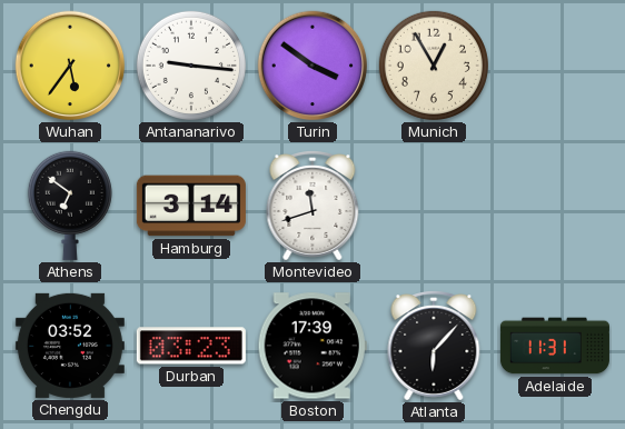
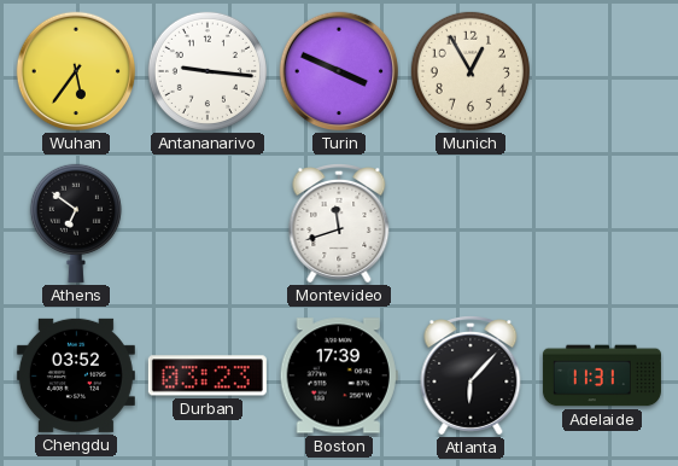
Turin: 3:51 -> 3:49 (339, 71)
Hamburg: 3:14 -> none (191, 206)
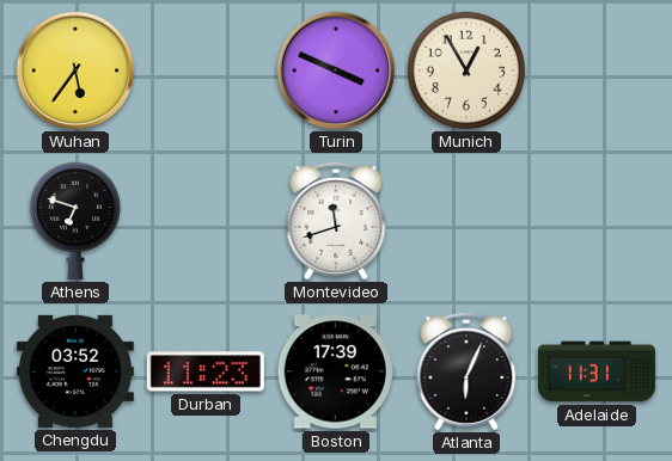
Antananarivo: 9:16 -> none (208, 71)
Athens: 6:51 -> 6:48 (75, 221)
Durban: 03:23 -> 11:23 (206, 371)
Atlanta: 6:07 -> 6:04 (466, 373)
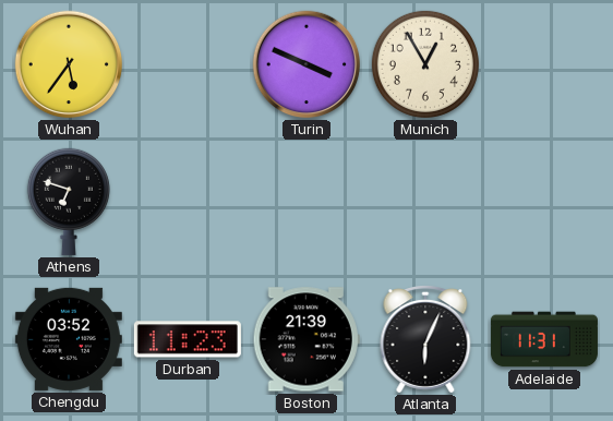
Montevideo: 11:42 -> none (336, 222)
Boston: 17:39 -> 21:39 (306, 339)
